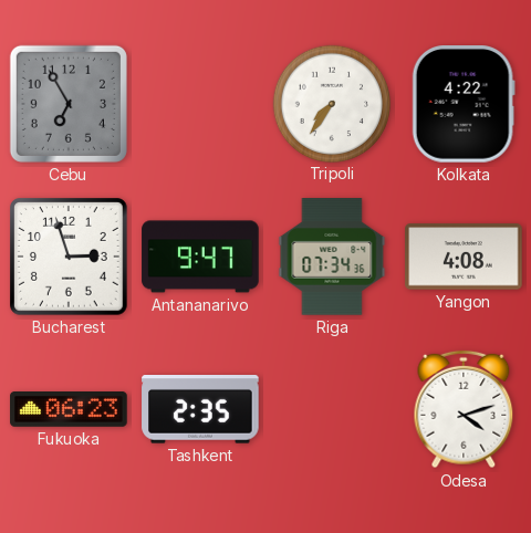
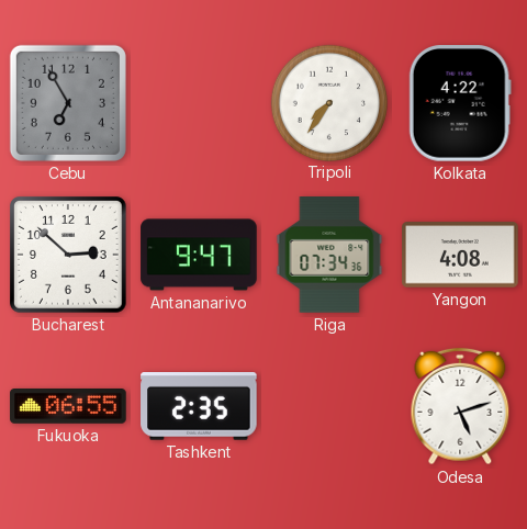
Bucharest: 2:57 -> 2:52 (69, 256)
Fukuoka: 06:23 -> 06:55 (68, 407)
Odesa: 4:12 -> 5:12 (460, 406)
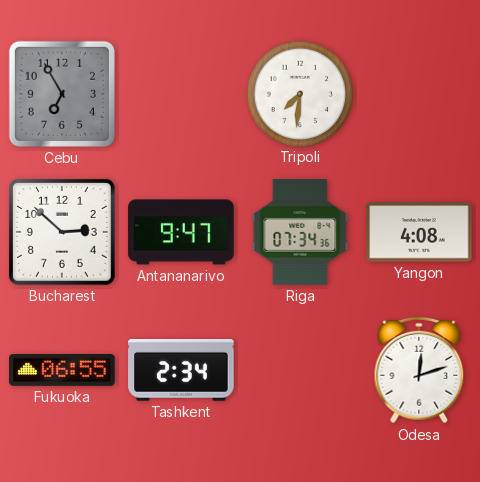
Tripoli: 7:36 -> 7:31 (299, 93)
Kolkata: 4:22 -> none (460, 104)
Tashkent: 2:35 -> 2:34 (181, 370)
Odesa: 5:12 -> 12:12 (419, 370)
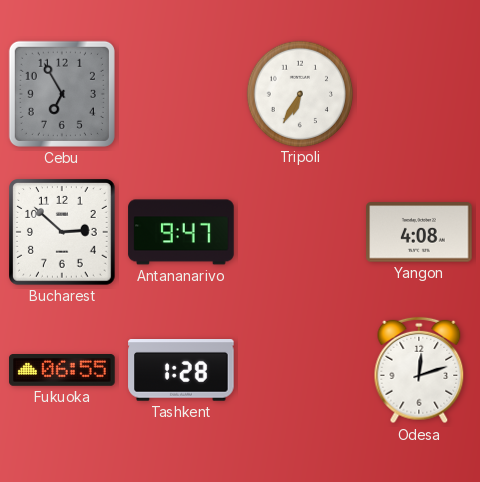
Tripoli: 7:31 -> 6:35 (299, 93)
Riga: 07:34 -> none (300, 232)
Tashkent: 2:34 -> 1:28 (181, 370)
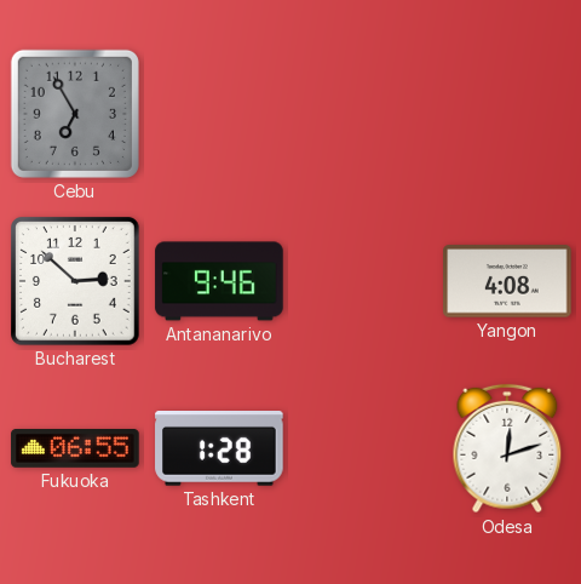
Tripoli: 6:35 -> none (299, 93)
Antananarivo: 9:47 -> 9:46 (219, 281)
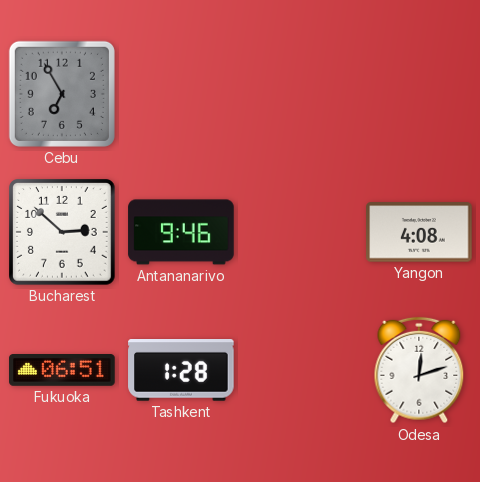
Fukuoka: 06:55 -> 06:51 (62, 371)
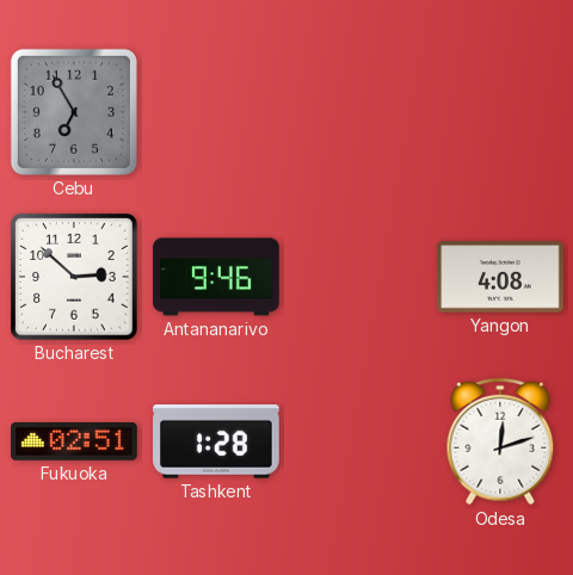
Fukuoka: 06:51 -> 02:51 (74, 443)
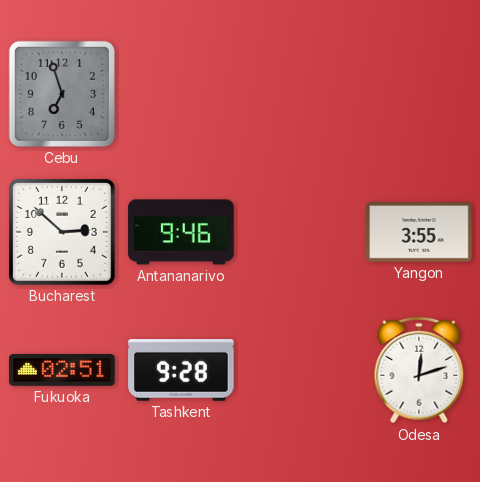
Cebu: 6:55 -> 6:57 (62, 94)
Yangon: 4:08 -> 3:55 (419, 232)
Tashkent: 1:28 -> 9:28 (181, 370)
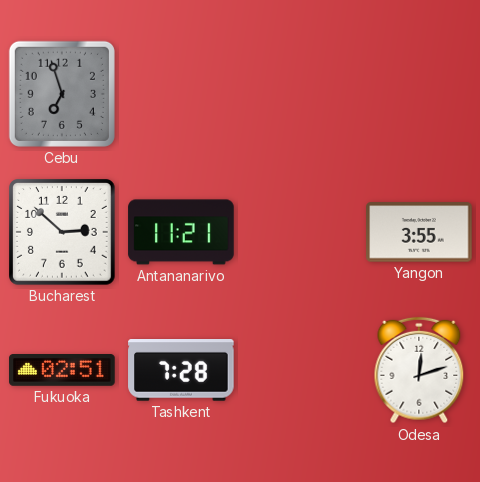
Antananarivo: 9:46 -> 11:21 (181, 232)
Tashkent: 9:28 -> 7:28 (181, 370)
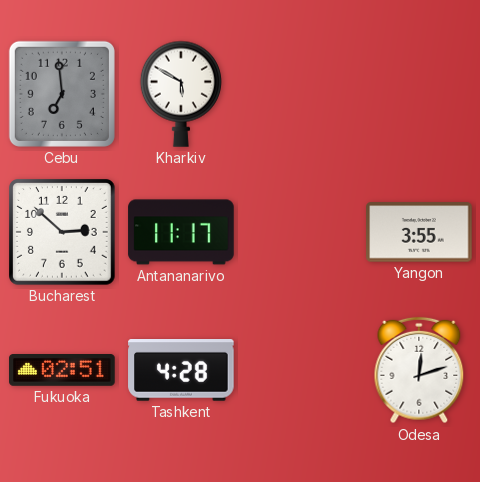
Cebu: 6:57 -> 6:59 (62, 94)
Kharkiv: none -> 5:50 (180, 94)
Antananarivo: 11:21 -> 11:17 (181, 232)
Tashkent: 7:28 -> 4:28 (181, 370)
